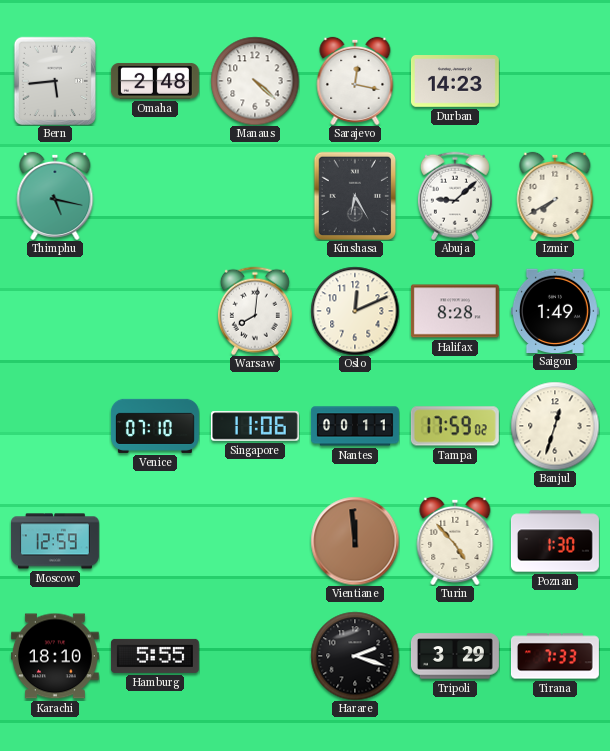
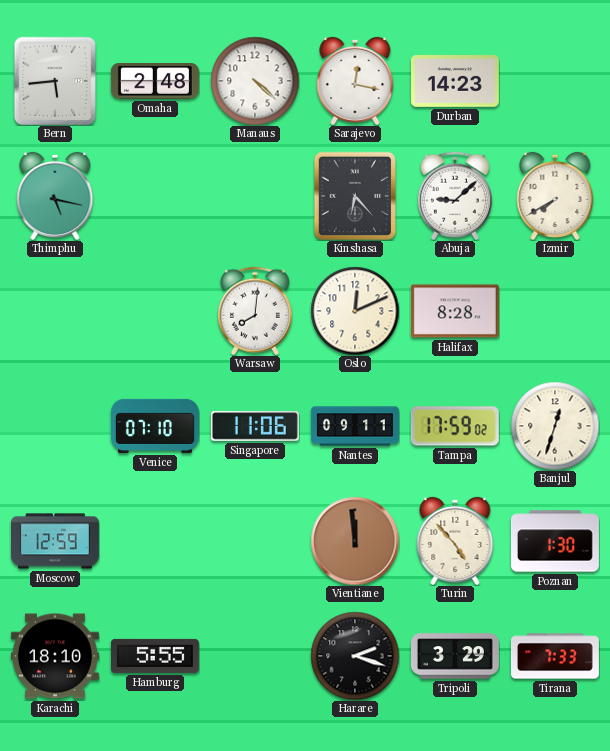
Kinshasa: 6:25 -> 6:23 (354, 195)
Saigon: 1:49 -> none (555, 310)
Nantes: 00:11 -> 09:11 (356, 426)
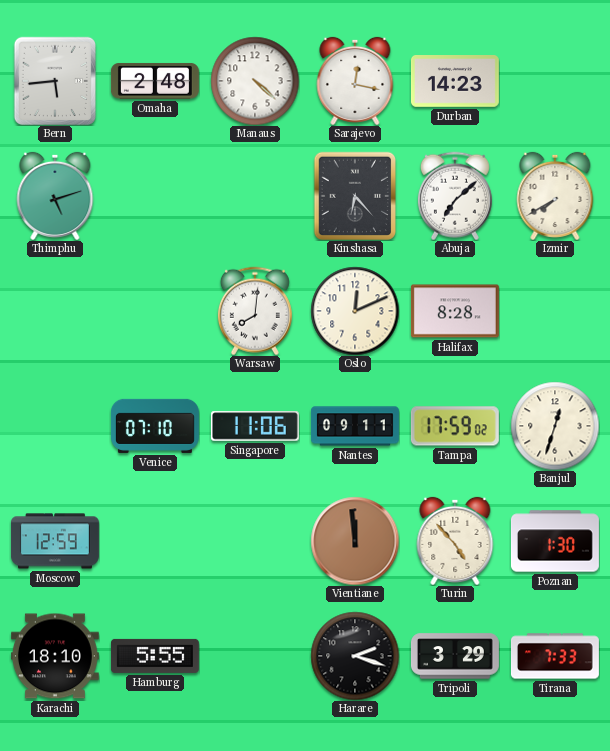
Thimphu: 5:17 -> 5:12 (55, 196)
Abuja: 9:08 -> 7:08 (455, 196)
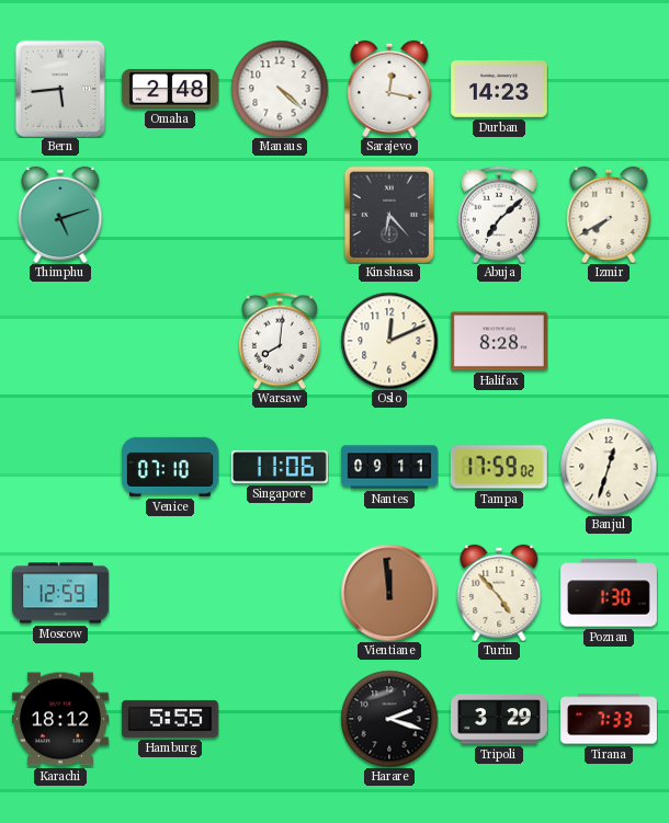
Karachi: 18:10 -> 18:12 (60, 719)
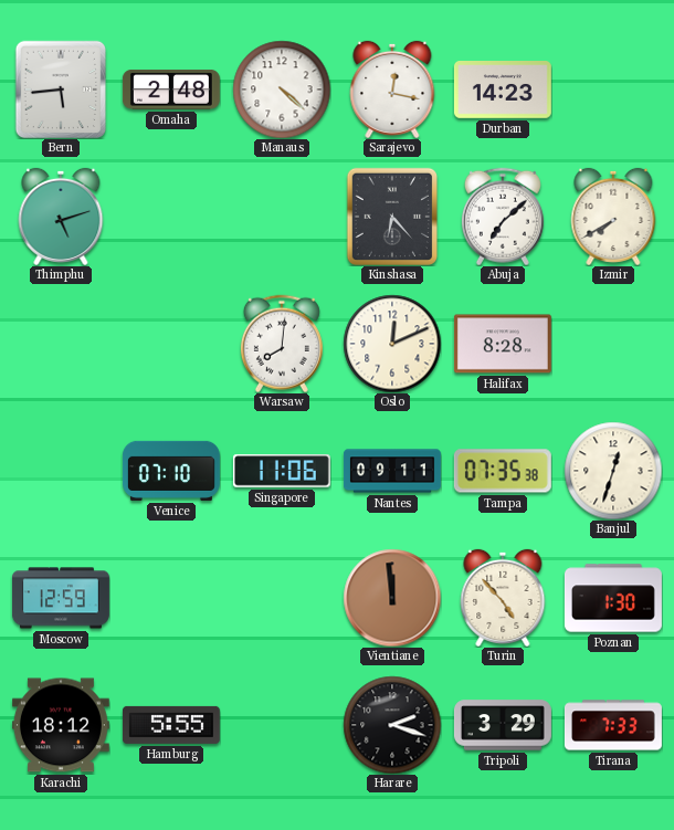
Tampa: 17:59 -> 07:35 (503, 471)
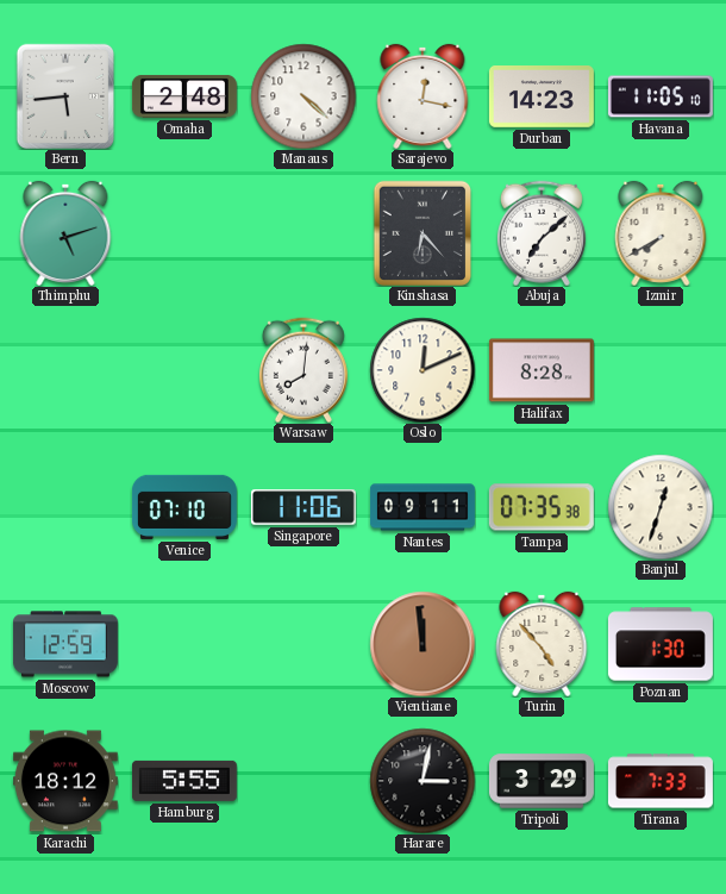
Havana: none -> 11:05 (661, 96)
Harare: 2:18 -> 3:02 (423, 781)
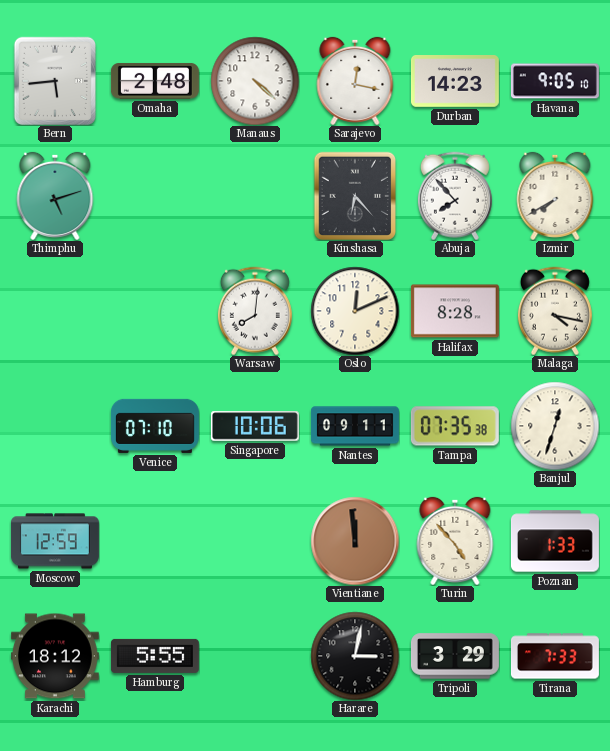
Havana: 11:05 -> 9:05 (555, 81)
Abuja: 7:08 -> 7:53 (455, 196)
Malaga: none -> 4:17 (555, 311)
Singapore: 11:06 -> 10:06 (255, 426)
Poznan: 1:30 -> 1:33 (555, 541)
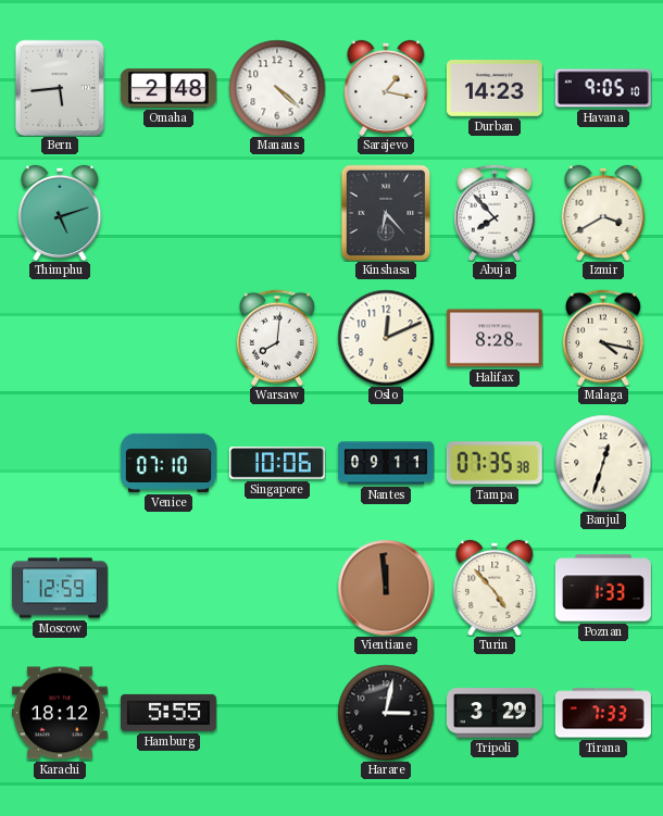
Sarajevo: 12:17 -> 1:17 (386, 88)
Izmir: 7:40 -> 3:40 (603, 213)
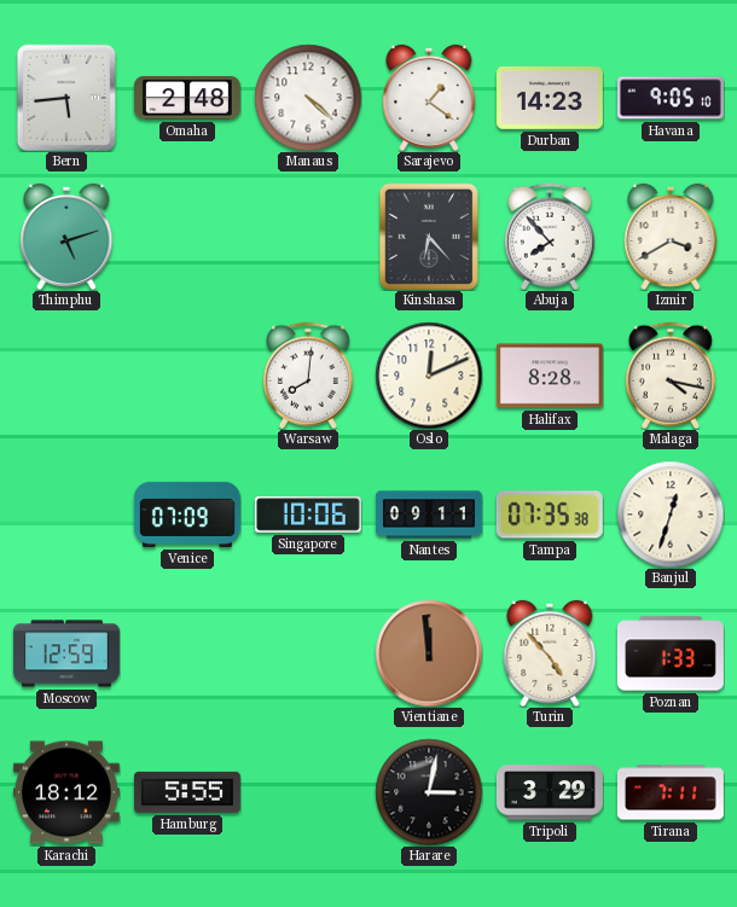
Sarajevo: 1:17 -> 1:21 (429, 98)
Venice: 07:10 -> 07:09 (187, 514)
Tirana: 7:33 -> 7:11 (671, 792)
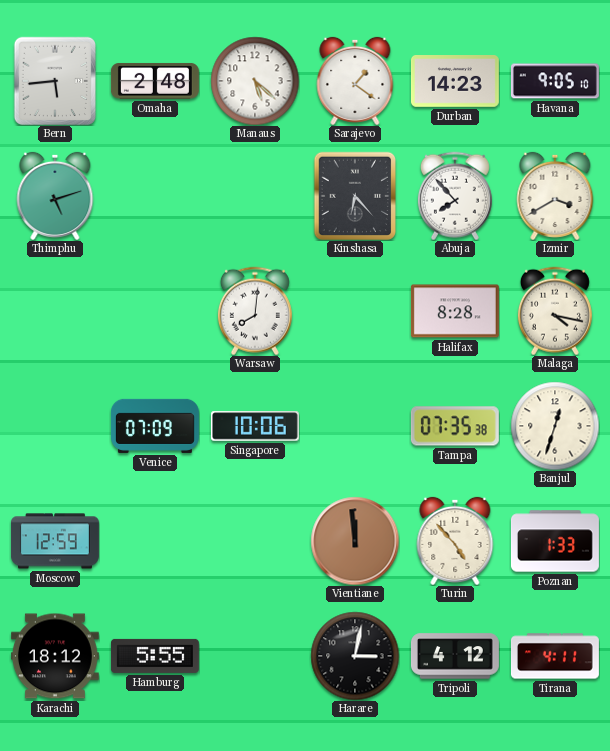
Manaus: 4:22 -> 5:22 (255, 81)
Oslo: 12:11 -> none (429, 376)
Nantes: 09:11 -> none (430, 514)
Tripoli: 3:29 -> 4:12 (455, 656)
Tirana: 7:11 -> 4:11 (555, 656)
